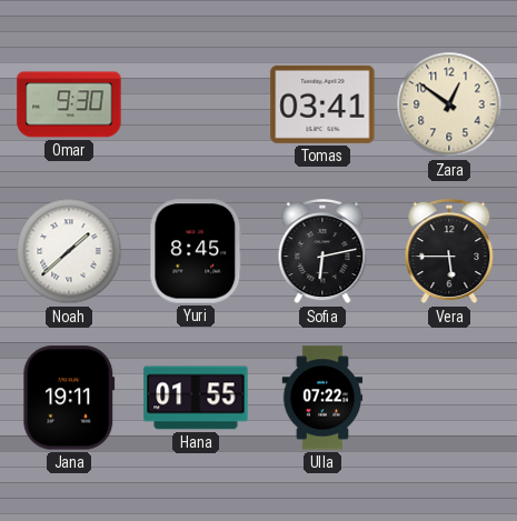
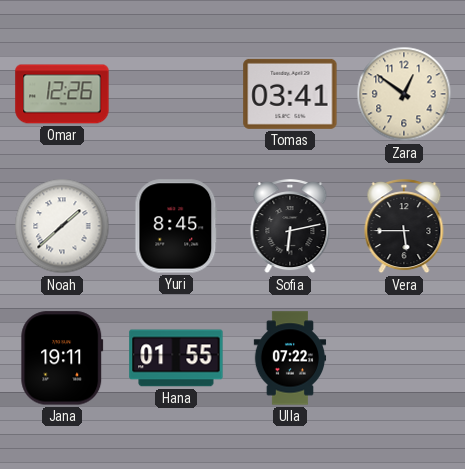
Omar: 9:30 -> 12:26 (62, 94)
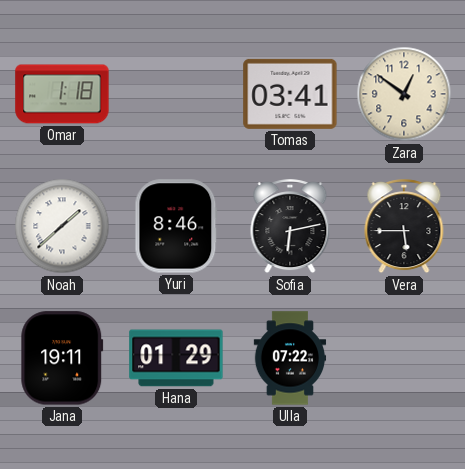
Omar: 12:26 -> 1:18 (62, 94)
Yuri: 8:45 -> 8:46 (176, 226)
Hana: 01:55 -> 01:29 (176, 358)
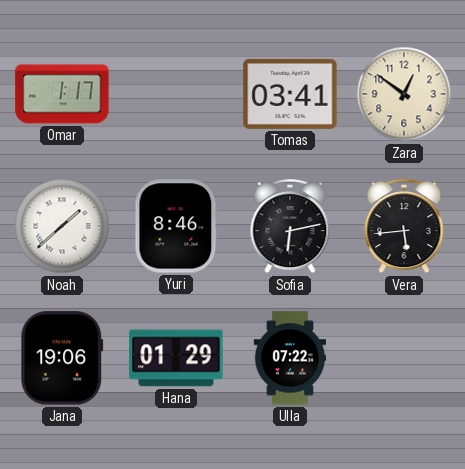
Omar: 1:18 -> 1:17 (62, 94)
Vera: 5:45 -> 5:44 (404, 227)
Jana: 19:11 -> 19:06 (62, 358)
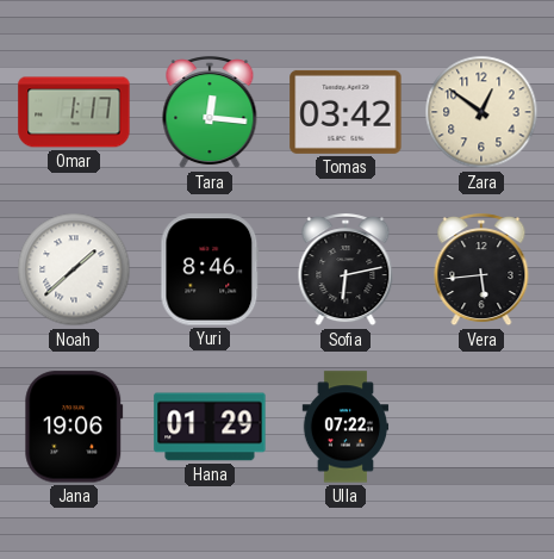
Tara: none -> 12:16 (210, 113)
Tomas: 03:41 -> 03:42 (346, 112)
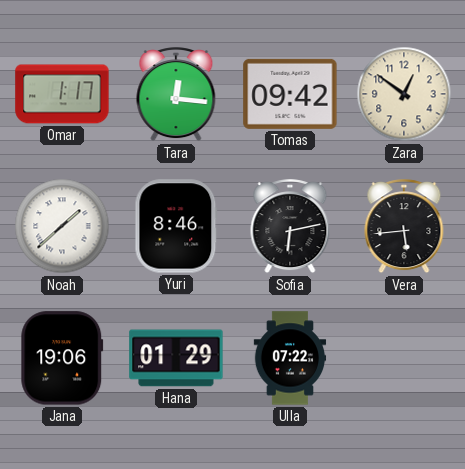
Tomas: 03:42 -> 09:42 (290, 94)
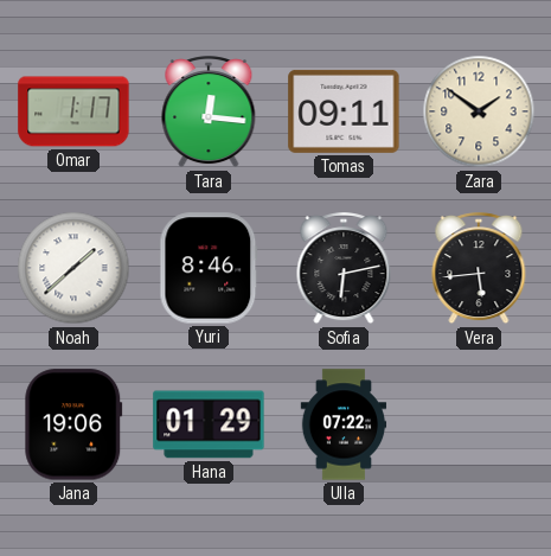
Tomas: 09:42 -> 09:11 (344, 111)
Zara: 12:51 -> 1:51 (479, 111)
